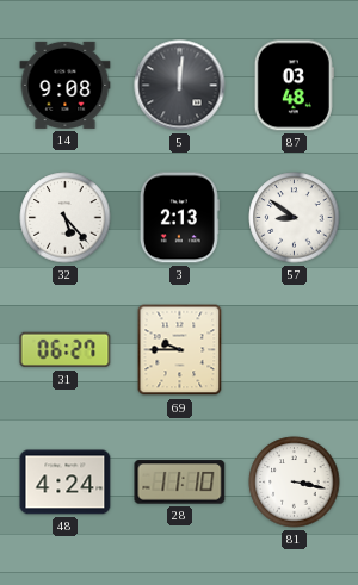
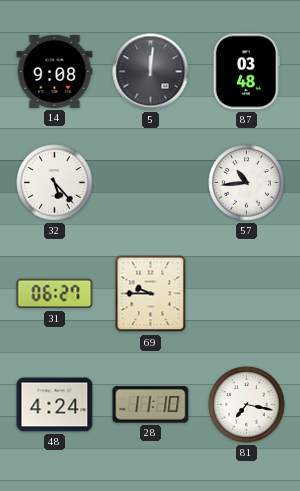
3: 2:13 -> none (179, 218)
57: 8:51 -> 10:44 (247, 183)
81: 3:17 -> 7:17 (247, 405)
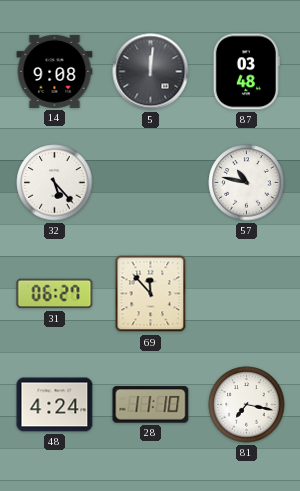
57: 10:44 -> 10:47 (247, 183)
69: 9:45 -> 11:53 (151, 294)
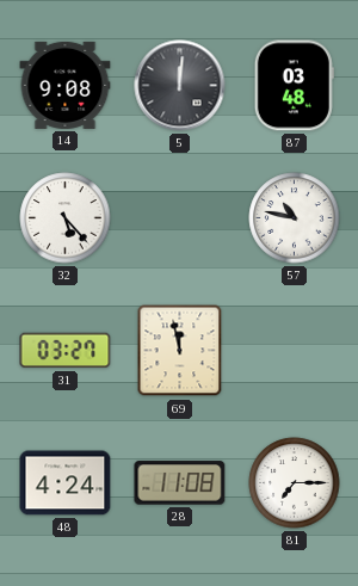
31: 06:27 -> 03:27 (66, 351)
69: 11:53 -> 11:58 (180, 351)
28: 11:10 -> 11:08 (180, 483)
81: 7:17 -> 7:15 (295, 483)
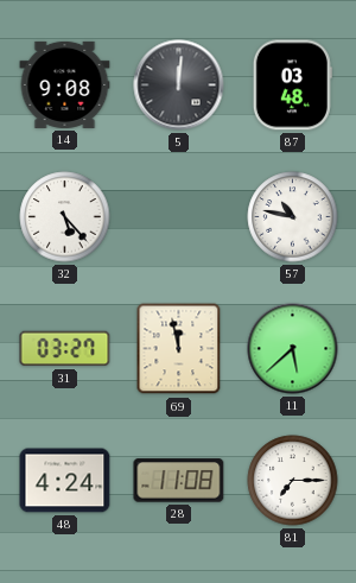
11: none -> 5:38 (293, 349)
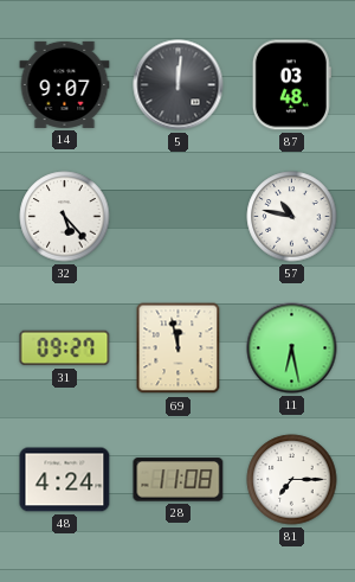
14: 9:08 -> 9:07 (65, 84)
31: 03:27 -> 09:27 (65, 348)
11: 5:38 -> 6:28 (292, 348)
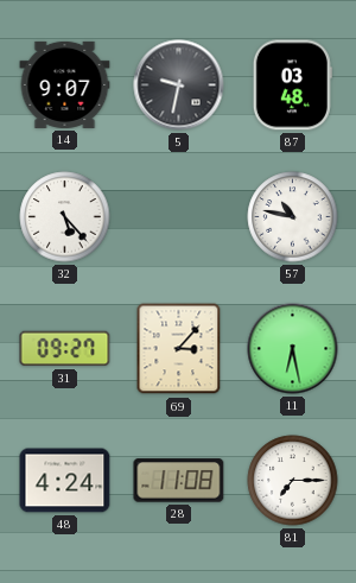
5: 12:01 -> 9:32 (179, 85)
69: 11:58 -> 3:07 (179, 349)
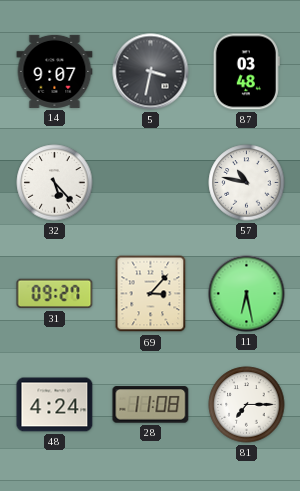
5: 9:32 -> 3:32 (151, 72)
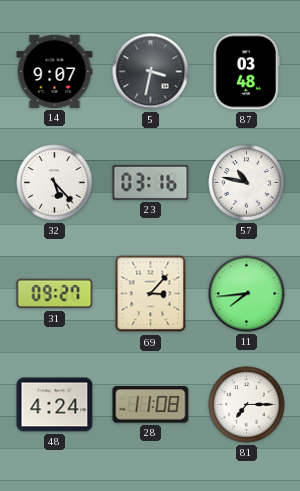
23: none -> 03:16 (151, 182)
11: 6:28 -> 7:44 (247, 294)
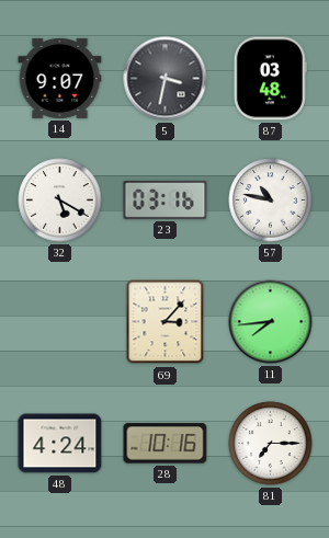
32: 5:23 -> 5:20 (60, 201)
31: 09:27 -> none (55, 294)
28: 11:08 -> 10:16 (166, 444)
